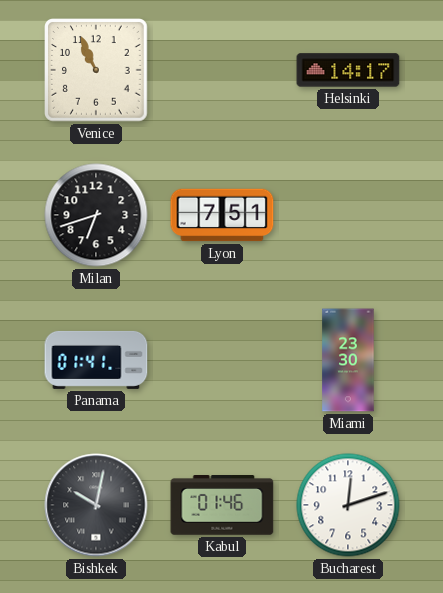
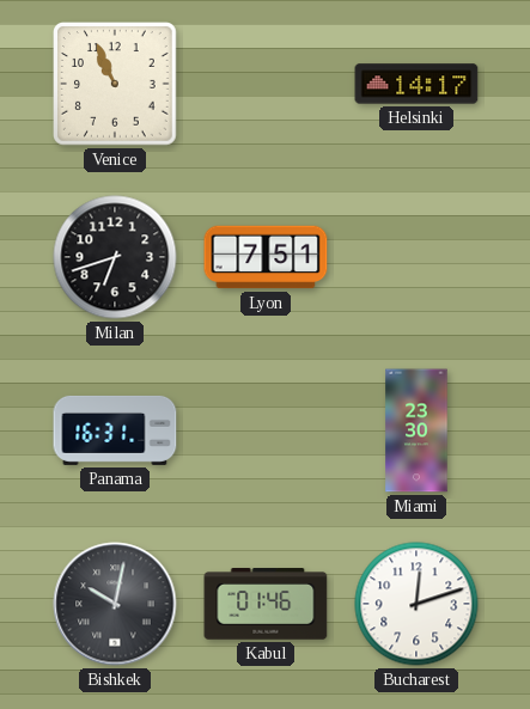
Panama: 01:41 -> 16:31 (115, 430)
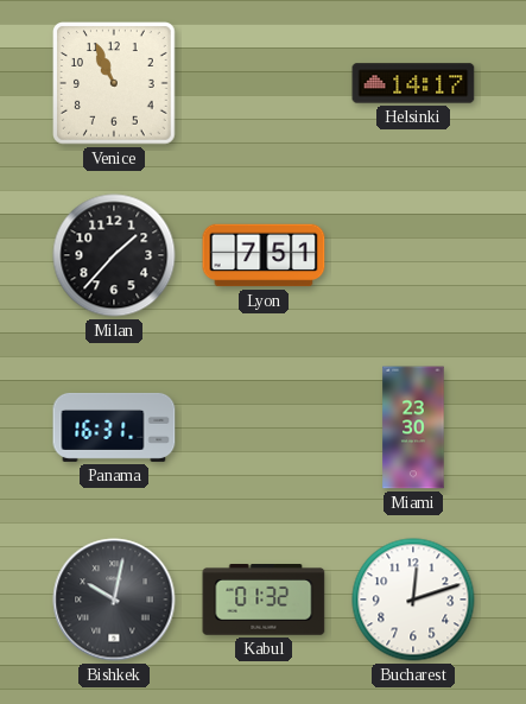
Milan: 6:42 -> 1:37 (114, 255)
Kabul: 01:46 -> 01:32 (264, 600)
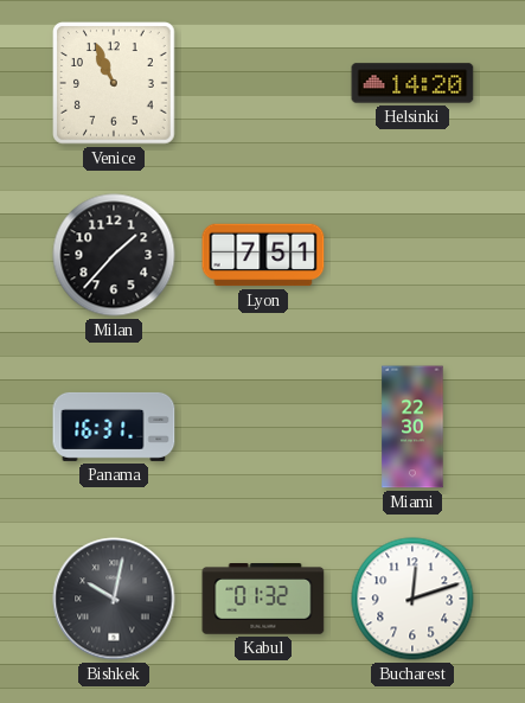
Helsinki: 14:17 -> 14:20 (412, 83)
Miami: 23:30 -> 22:30 (412, 427)
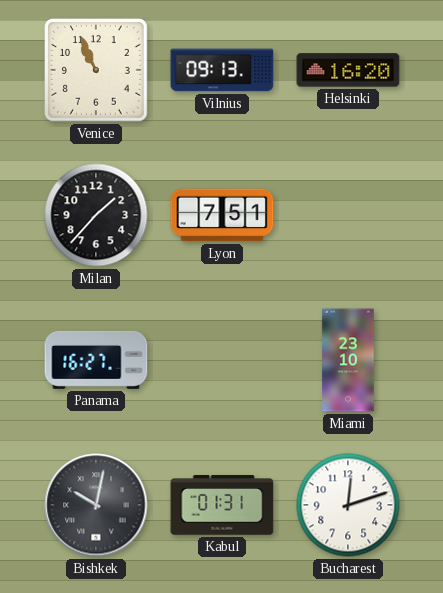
Vilnius: none -> 09:13 (222, 70)
Helsinki: 14:20 -> 16:20 (348, 70)
Panama: 16:31 -> 16:27 (96, 360)
Miami: 22:30 -> 23:10 (348, 360)
Kabul: 01:32 -> 01:31 (222, 505)
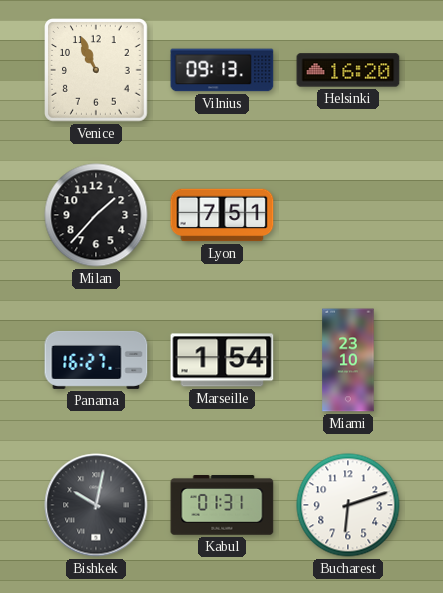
Marseille: none -> 1:54 (222, 360)
Bucharest: 12:12 -> 6:12 (348, 505)
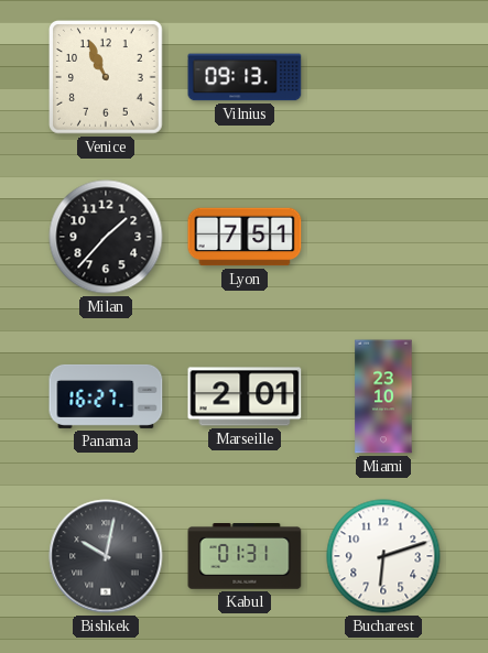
Helsinki: 16:20 -> none (348, 70)
Marseille: 1:54 -> 2:01 (245, 396)
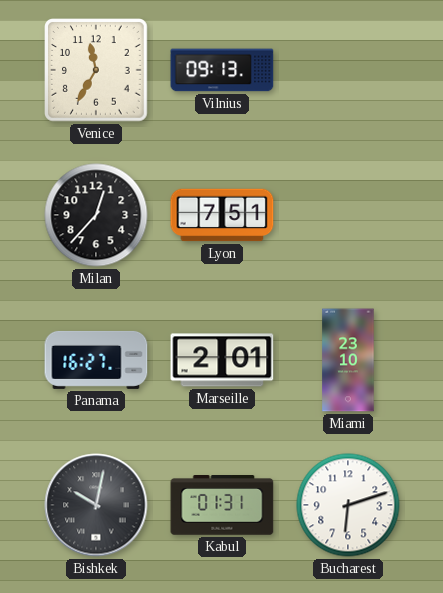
Venice: 10:56 -> 11:35 (97, 71)
Milan: 1:37 -> 12:37 (96, 215)
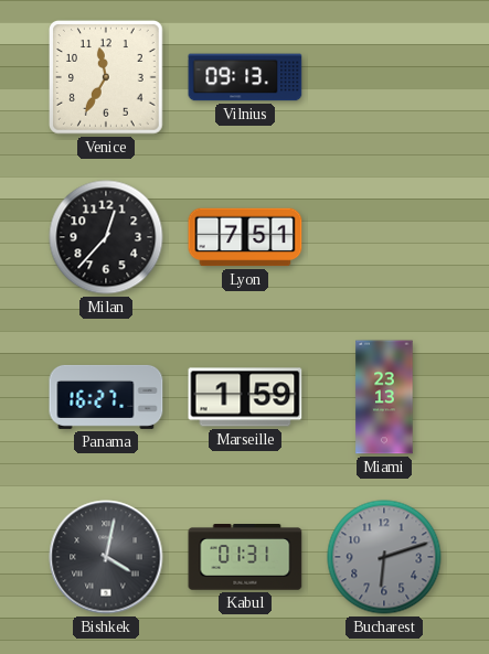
Marseille: 2:01 -> 1:59 (245, 397)
Miami: 23:10 -> 23:13 (384, 397)
Bishkek: 10:02 -> 4:02 (106, 557)
Bucharest dial: white -> grey (384, 557)
